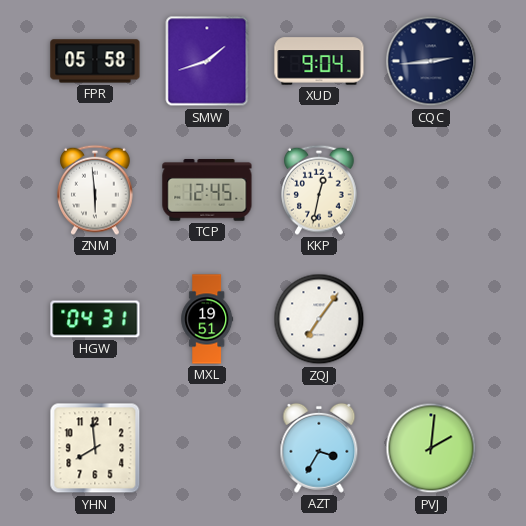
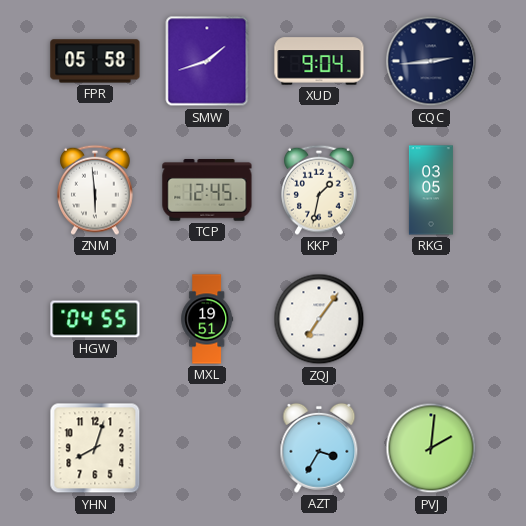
KKP: 12:32 -> 1:32 (320, 190)
RKG: none -> 03:05 (431, 190)
HGW: 04:31 -> 04:55 (95, 319)
YHN: 7:59 -> 8:03 (95, 448)
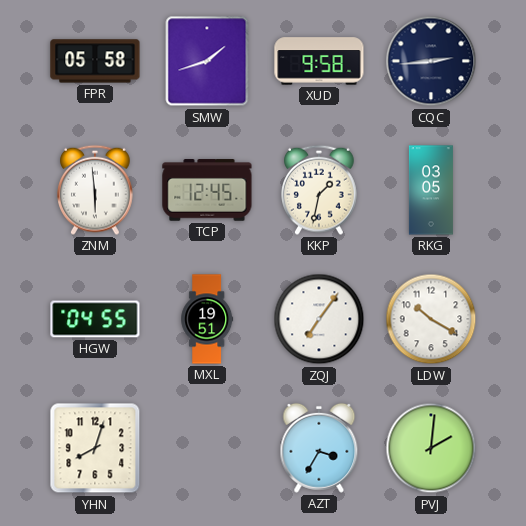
XUD: 9:04 -> 9:58 (319, 61)
LDW: none -> 10:20 (431, 319)
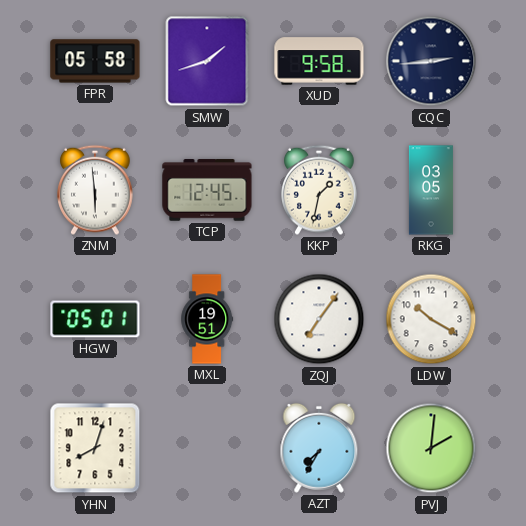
HGW: 04:55 -> 05:01 (95, 319)
AZT: 3:35 -> 7:35 (319, 448)
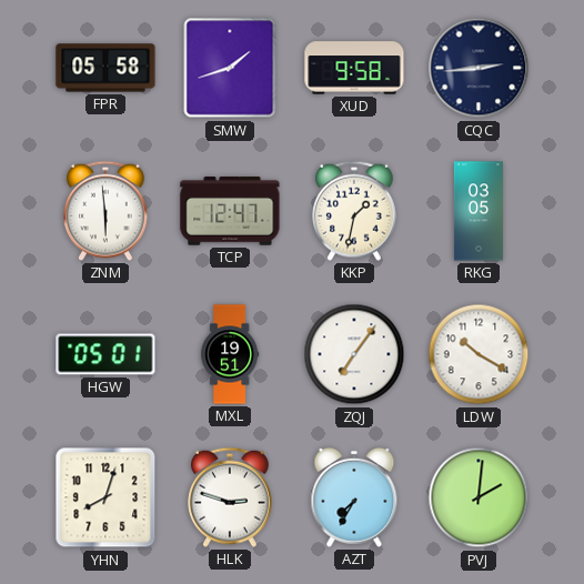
TCP: 12:45 -> 12:47 (230, 211)
HLK: none -> 2:48 (231, 497)
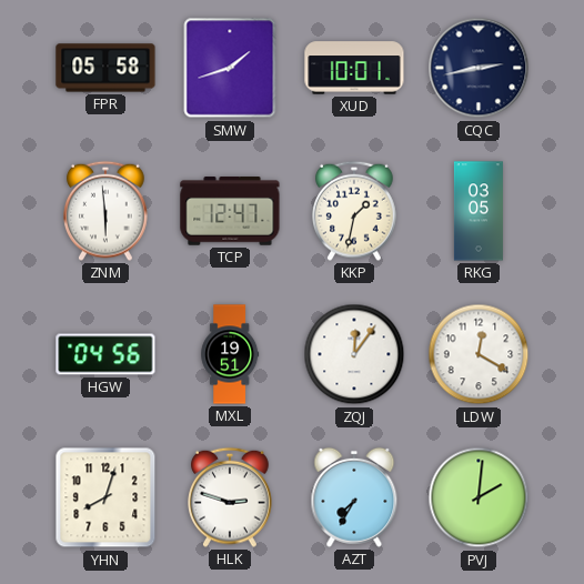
XUD: 9:58 -> 10:01 (354, 68)
CQC: 2:44 -> 2:43 (479, 68)
HGW: 05:01 -> 04:56 (105, 354)
ZQJ: 7:06 -> 12:06 (354, 354)
LDW: 10:20 -> 12:20 (479, 354)
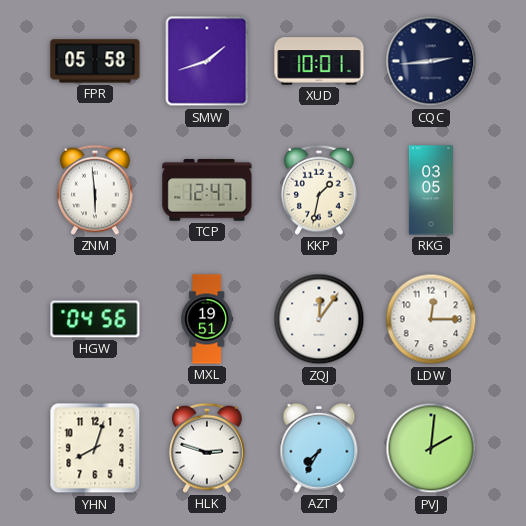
CQC: 2:43 -> 2:44 (431, 61)
LDW: 12:20 -> 12:15 (431, 319)
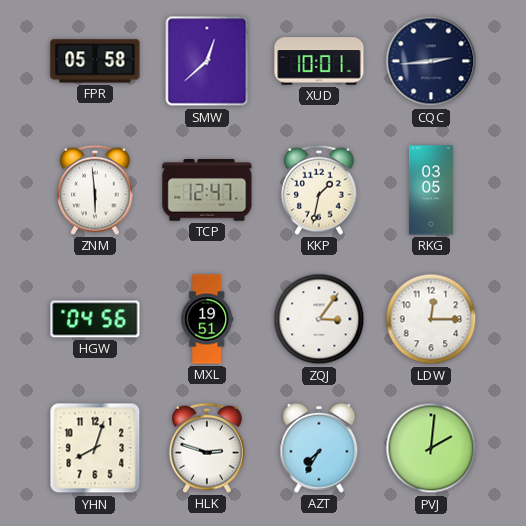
SMW: 1:42 -> 12:38 (207, 61)
ZQJ: 12:06 -> 3:06 (319, 319)
